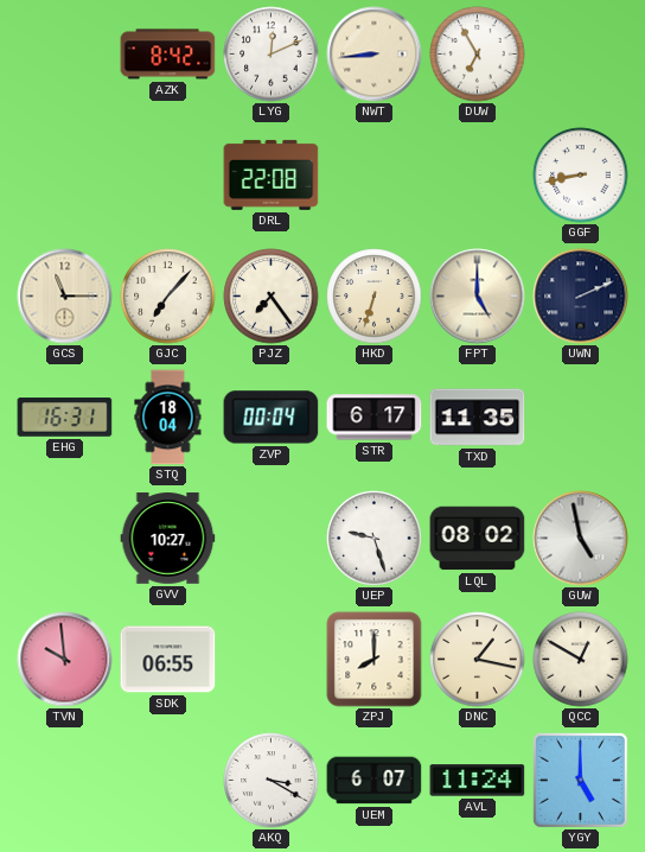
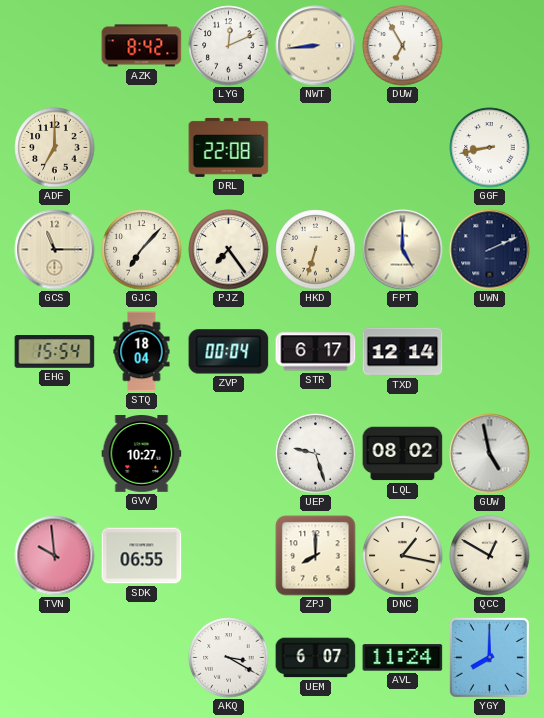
ADF: none -> 7:00 (55, 148)
EHG: 16:31 -> 15:54 (55, 352)
TXD: 11:35 -> 12:14 (403, 352)
YGY: 5:00 -> 8:00 (489, 657)
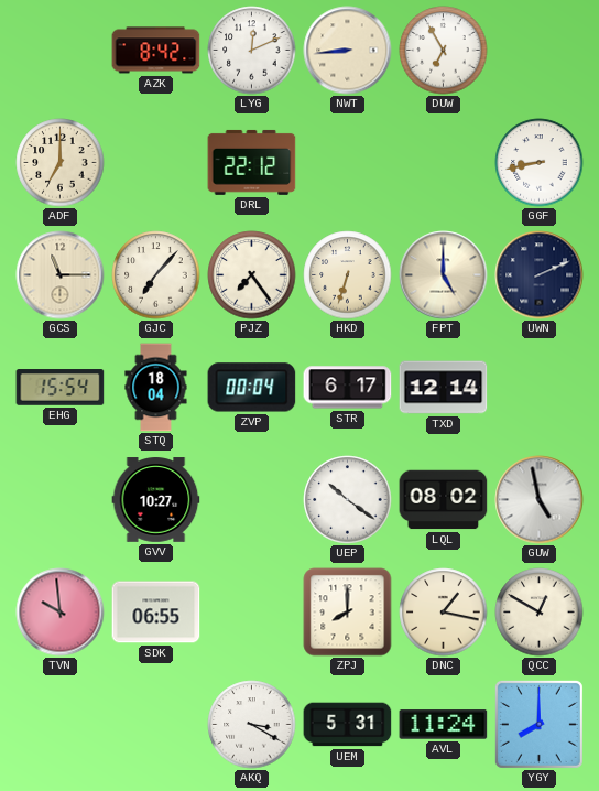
DRL: 22:08 -> 22:12 (252, 162)
UEP: 9:27 -> 10:21 (348, 500)
UEM: 6:07 -> 5:31 (348, 725)
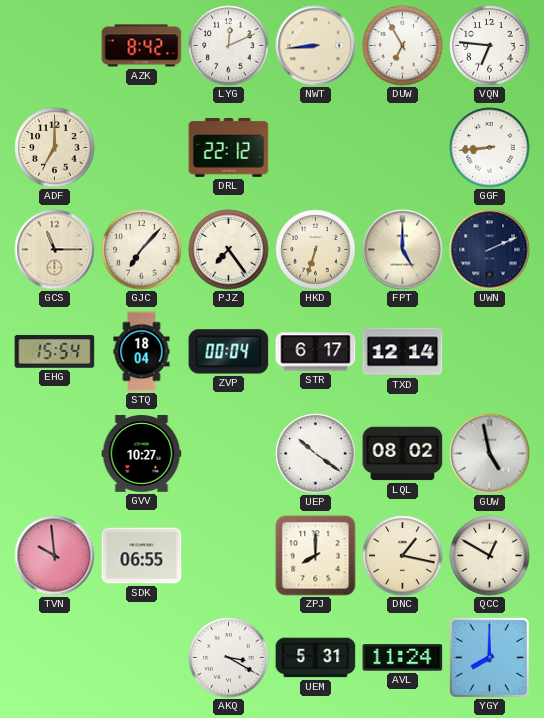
VQN: none -> 6:46 (490, 46)
GGF: 8:43 -> 8:44 (490, 148)
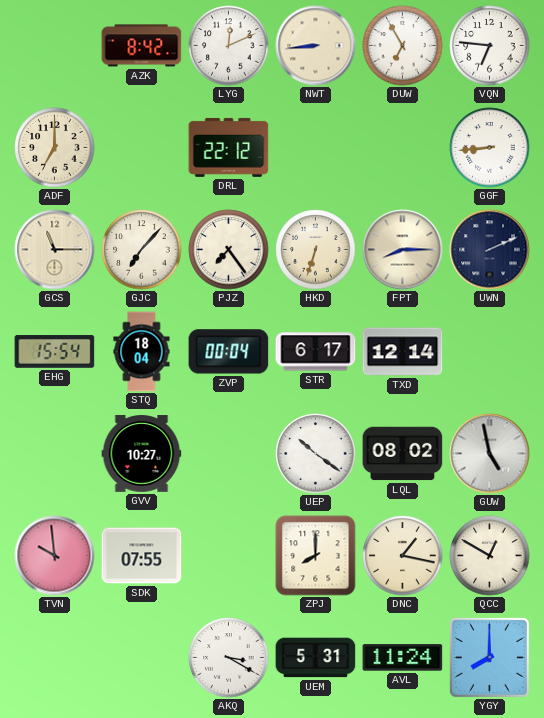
FPT: 5:00 -> 8:15 (403, 250)
SDK: 06:55 -> 07:55 (142, 556)
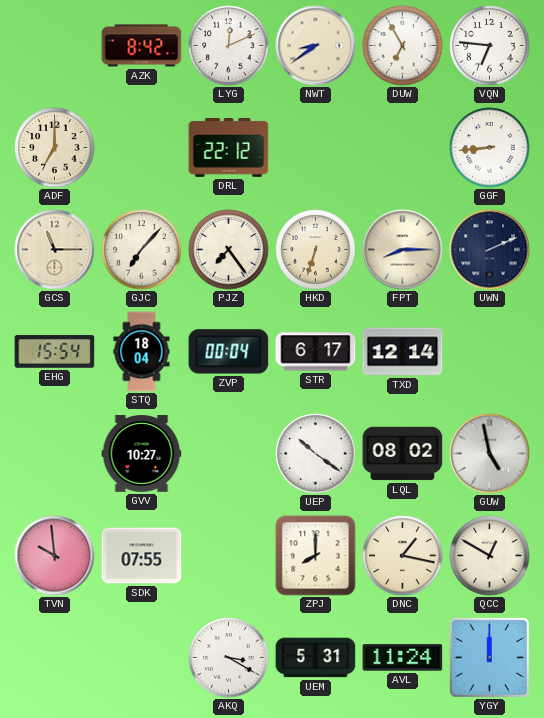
NWT: 8:44 -> 8:39 (316, 46)
YGY: 8:00 -> 12:00 (489, 657)
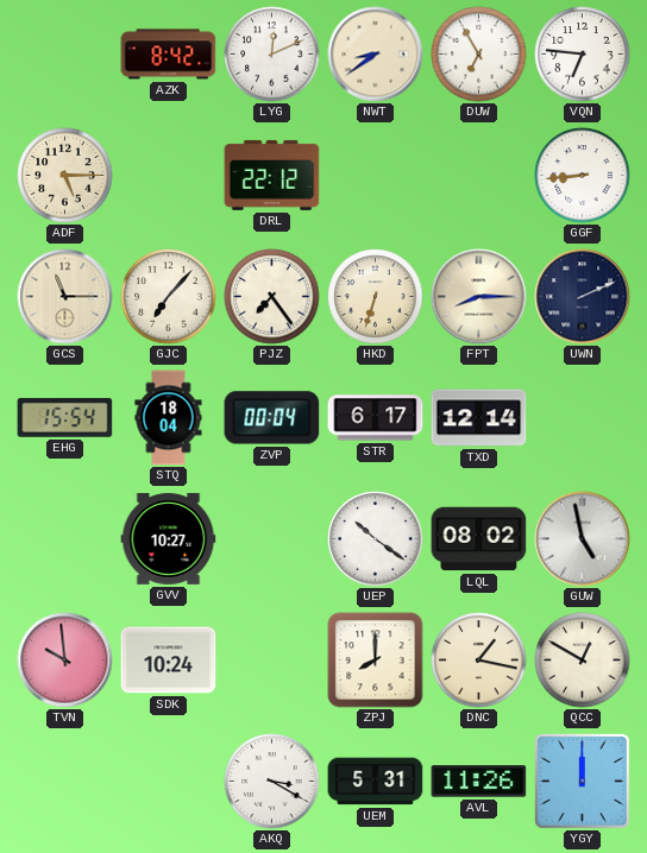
ADF: 7:00 -> 5:15 (65, 176)
SDK: 07:55 -> 10:24 (169, 661)
AVL: 11:24 -> 11:26 (479, 782)
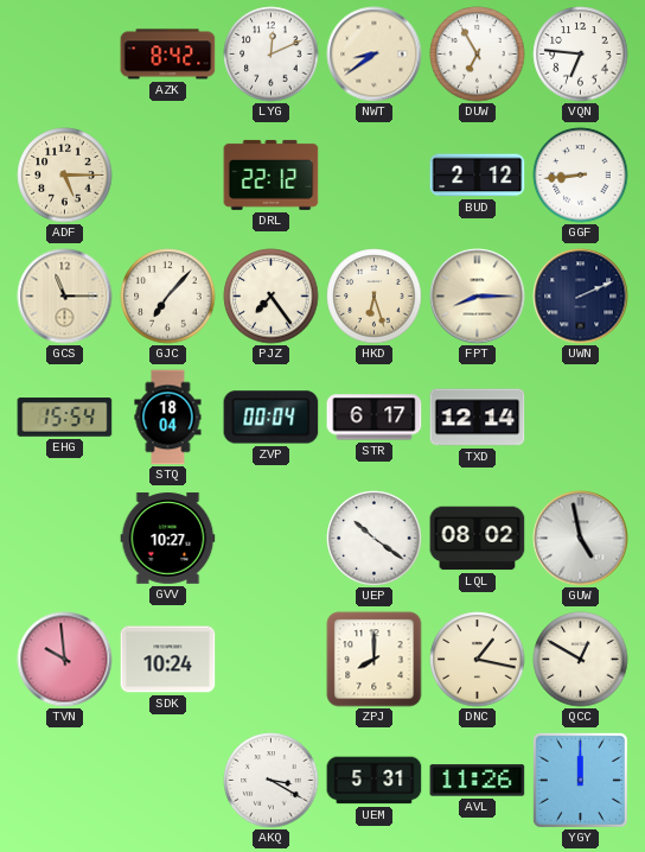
BUD: none -> 2:12 (478, 176)
HKD: 6:33 -> 6:27 (375, 297)
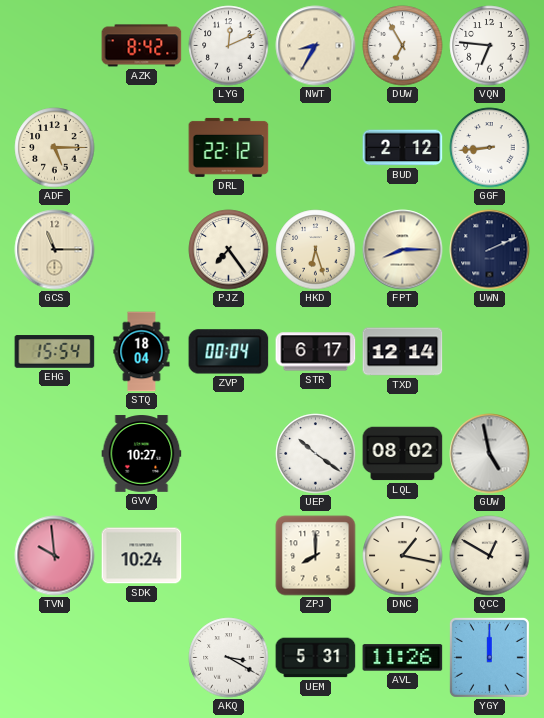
NWT: 8:39 -> 8:35 (316, 46)
GJC: 7:07 -> none (168, 297)
